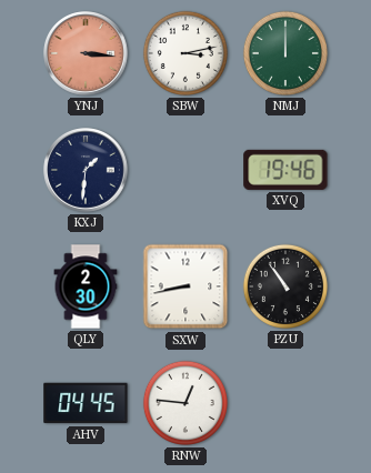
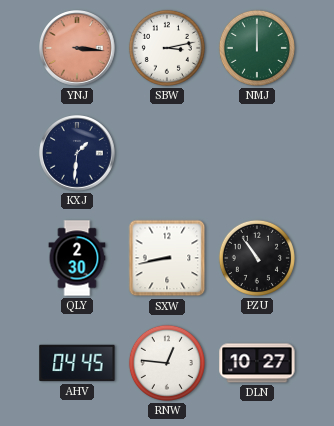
XVQ: 19:46 -> none (285, 170)
DLN: none -> 10:27 (257, 363)
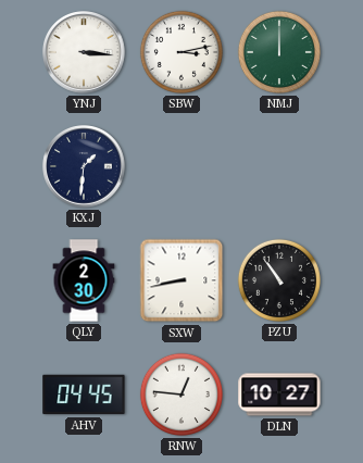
YNJ dial: salmon -> white (84, 52)
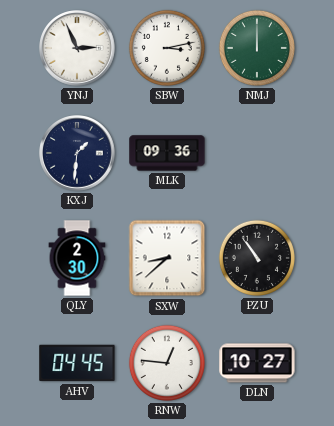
YNJ: 3:16 -> 2:56 (77, 48)
MLK: none -> 09:36 (167, 153)
SXW: 8:43 -> 8:38 (167, 258)
